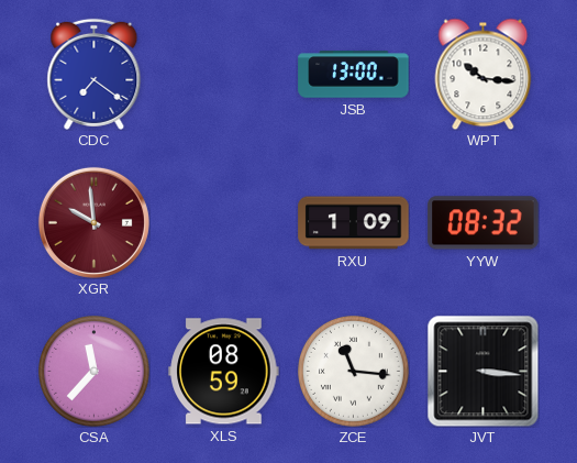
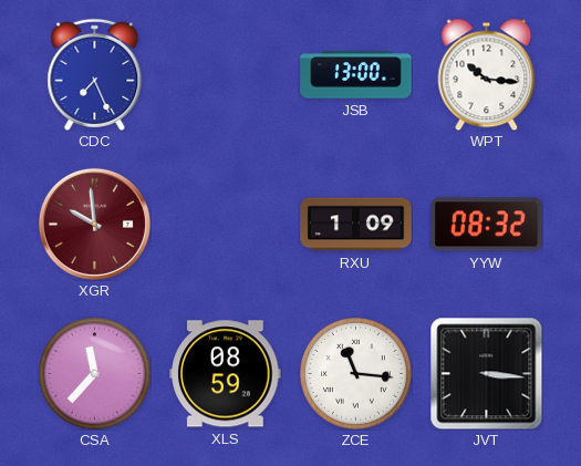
CDC: 7:21 -> 7:26 (95, 74)
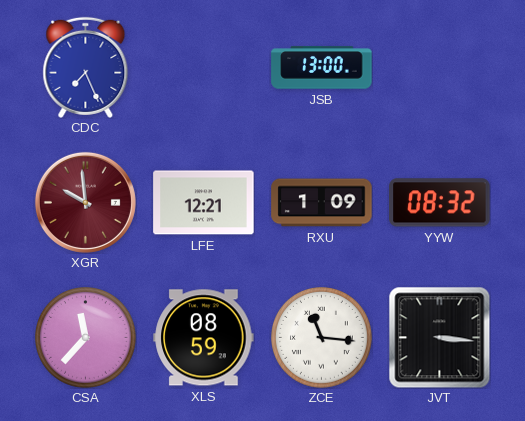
WPT: 10:16 -> none (487, 74)
LFE: none -> 12:21 (204, 203)
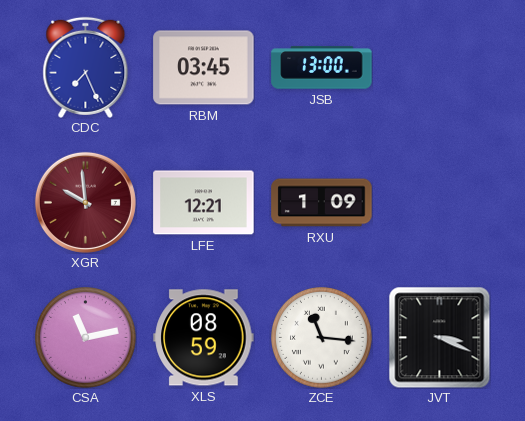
RBM: none -> 03:45 (204, 68)
YYW: 08:32 -> none (440, 203)
CSA: 11:37 -> 11:13 (86, 338)
JVT: 3:16 -> 3:19 (439, 337)
